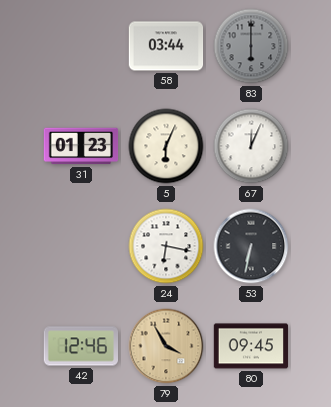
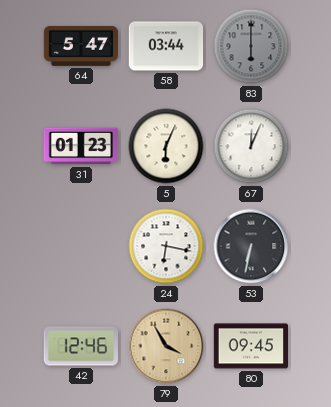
64: none -> 5:47 (81, 46)
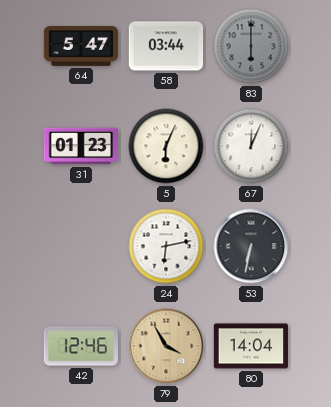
24: 6:17 -> 6:13 (166, 246)
80: 09:45 -> 14:04 (251, 346)
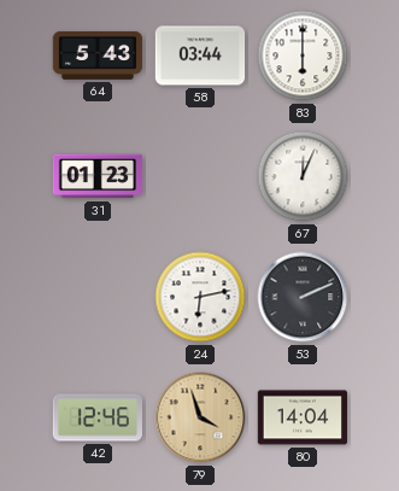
64: 5:47 -> 5:43 (98, 55)
83 dial: grey -> white (303, 55)
5: 6:04 -> none (166, 146)
53: 6:32 -> 2:11 (303, 297)
79: 3:55 -> 3:57 (200, 417)
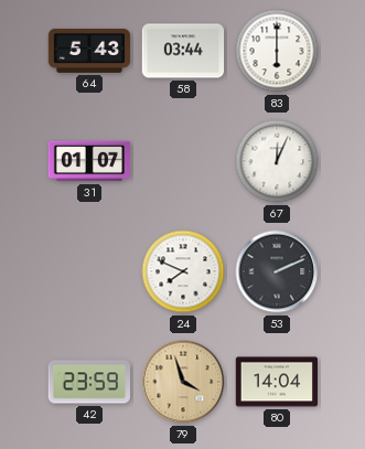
31: 01:23 -> 01:07 (89, 161)
24: 6:13 -> 7:49 (183, 271)
42: 12:46 -> 23:59 (89, 382)
